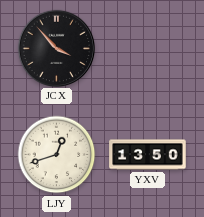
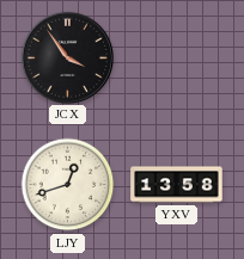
JCX: 3:53 -> 3:54 (67, 57)
YXV: 13:50 -> 13:58 (177, 185)
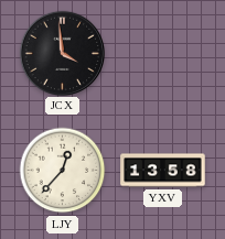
JCX: 3:54 -> 3:59 (62, 53)
LJY: 12:42 -> 12:37 (63, 171)
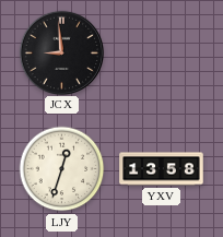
JCX: 3:59 -> 8:59 (61, 52)
LJY: 12:37 -> 12:33 (62, 169)
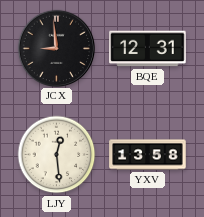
BQE: none -> 12:31 (148, 49)
LJY: 12:33 -> 12:29 (57, 155)
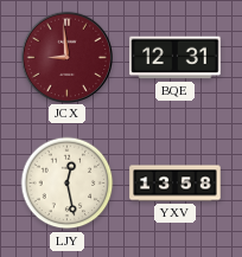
JCX dial: black -> burgundy (66, 57)
LJY: 12:29 -> 12:28 (68, 184)
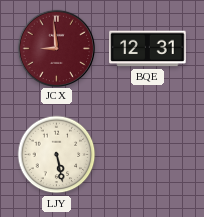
LJY: 12:28 -> 5:28 (57, 155)
YXV: 13:58 -> none (176, 184)
